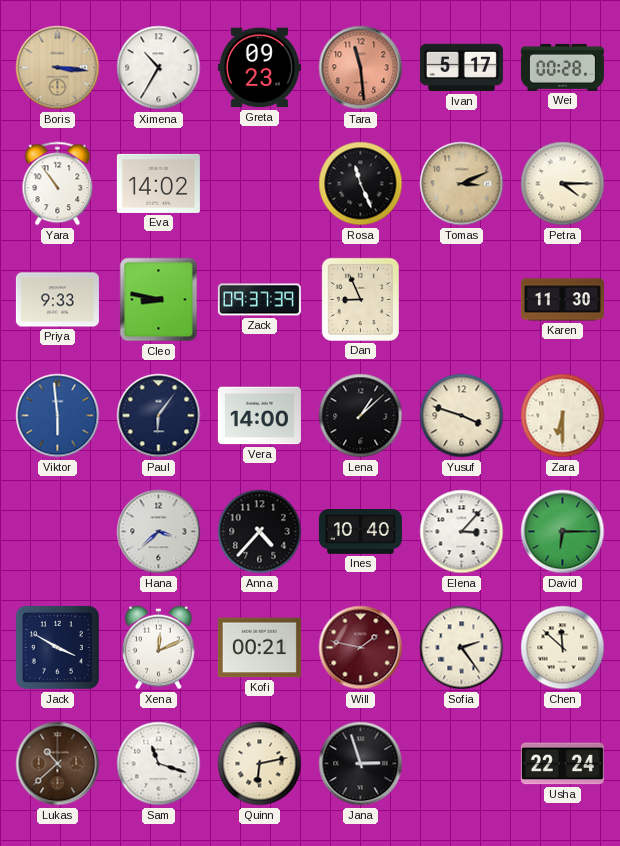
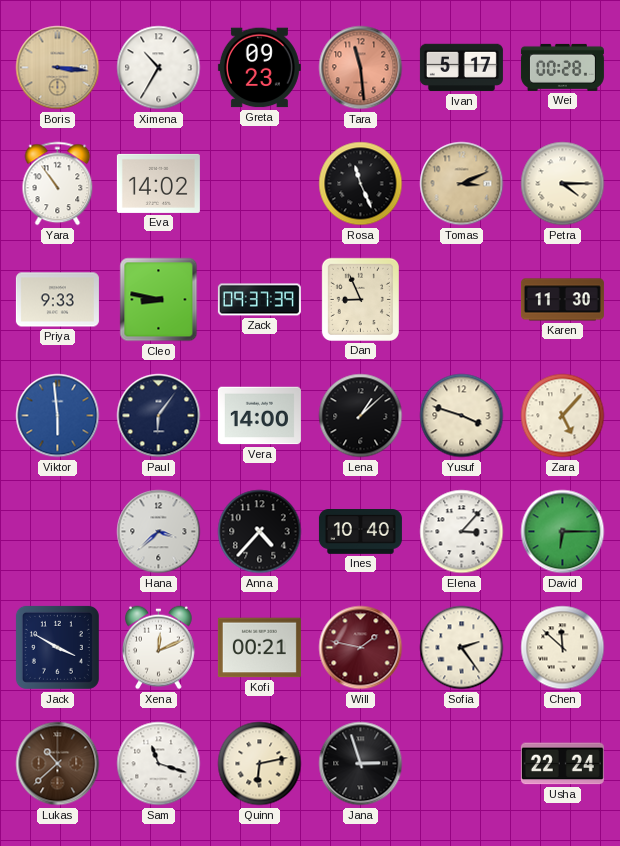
Zara: 6:30 -> 5:07 (563, 416)
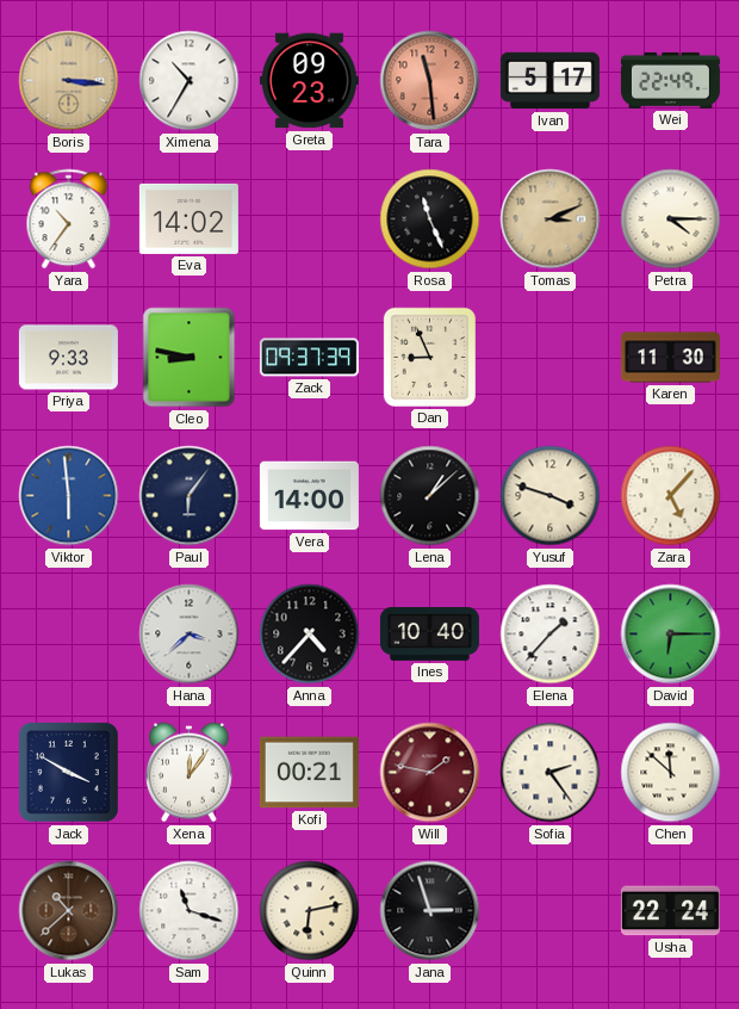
Wei: 00:28 -> 22:49 (670, 80)
Yara: 10:54 -> 10:36 (69, 219)
Elena: 3:07 -> 1:37 (551, 635)
Xena: 12:11 -> 12:06 (190, 773)
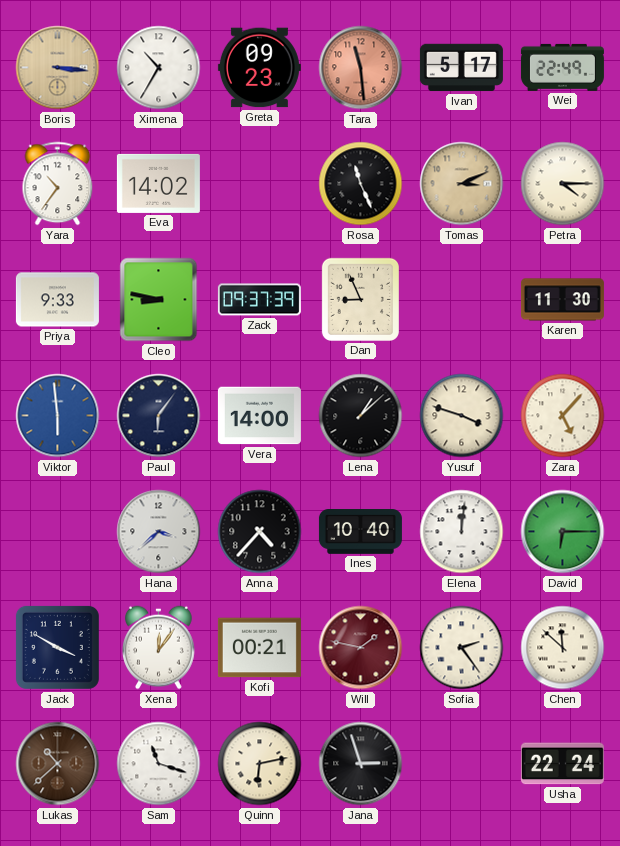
Elena: 1:37 -> 12:01 (462, 532)
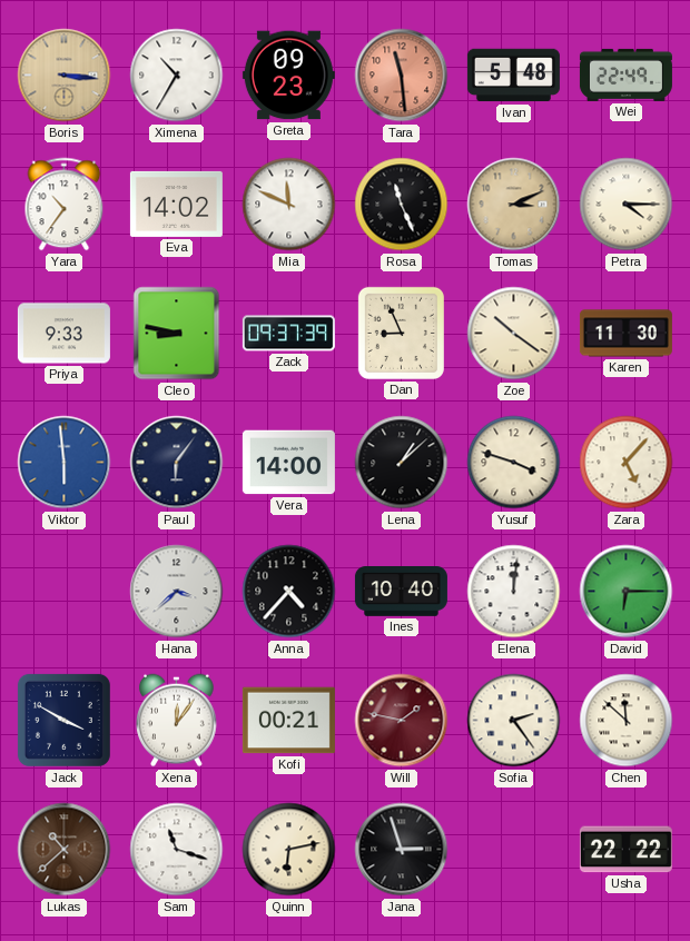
Ivan: 5:17 -> 5:48 (513, 76)
Mia: none -> 11:49 (289, 205)
Zoe: none -> 10:21 (514, 334)
Usha: 22:24 -> 22:22 (625, 850)
